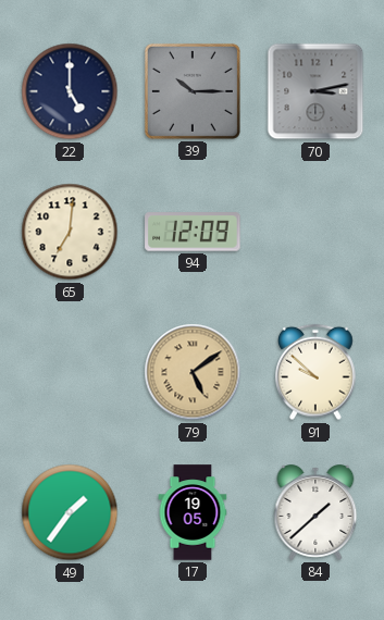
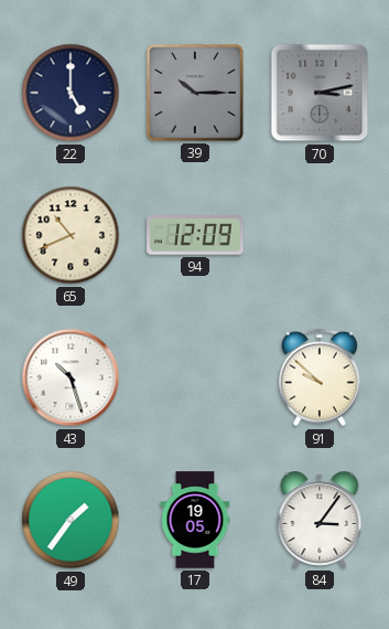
65: 7:01 -> 10:41 (71, 235)
43: none -> 10:27 (71, 377)
79: 5:09 -> none (193, 372)
84: 1:38 -> 3:06 (320, 521)
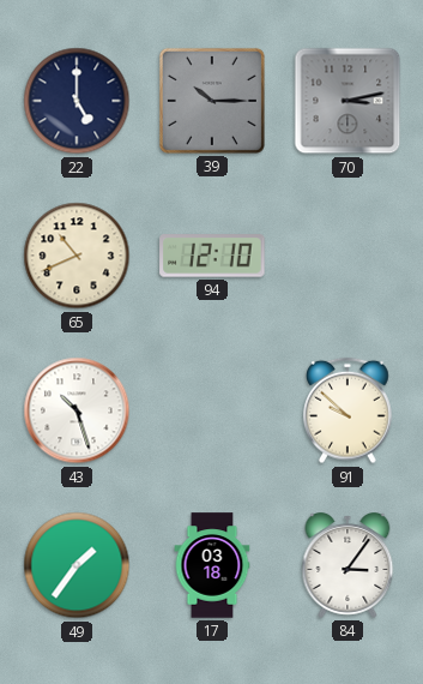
94: 12:09 -> 12:10 (212, 256)
17: 19:05 -> 03:18 (212, 565)
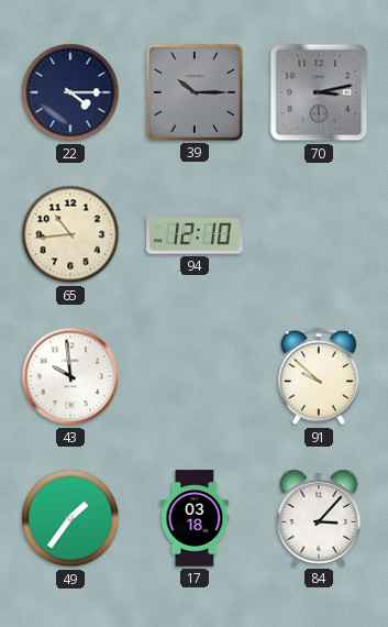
22: 5:00 -> 4:15 (70, 92)
65: 10:41 -> 10:44 (70, 234)
43: 10:27 -> 9:59 (70, 376)
84: 3:06 -> 3:07 (319, 519)
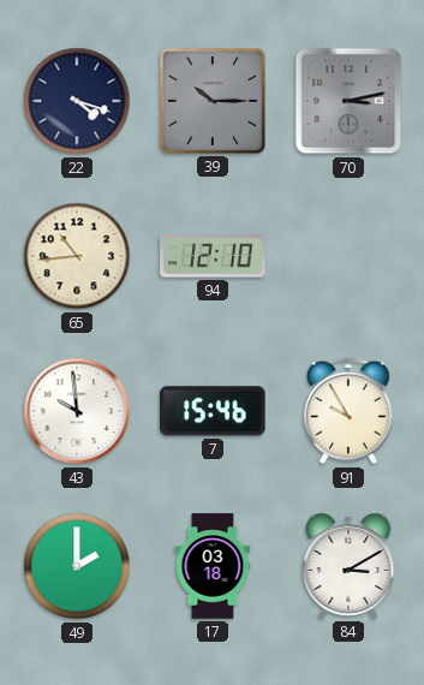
22: 4:15 -> 4:18 (77, 101)
7: none -> 15:46 (213, 411)
91: 9:52 -> 9:55 (348, 411)
49: 1:36 -> 2:00 (77, 566)
84: 3:07 -> 3:10 (348, 567)
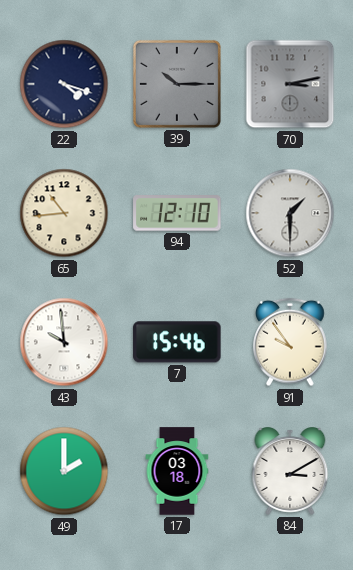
52: none -> 1:30 (290, 213)
91: 9:55 -> 9:54 (290, 342)
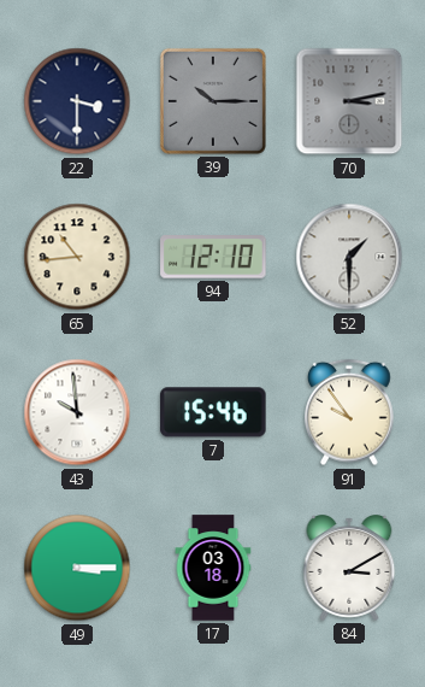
22: 4:18 -> 3:30 (77, 101)
49: 2:00 -> 3:15 (77, 568)
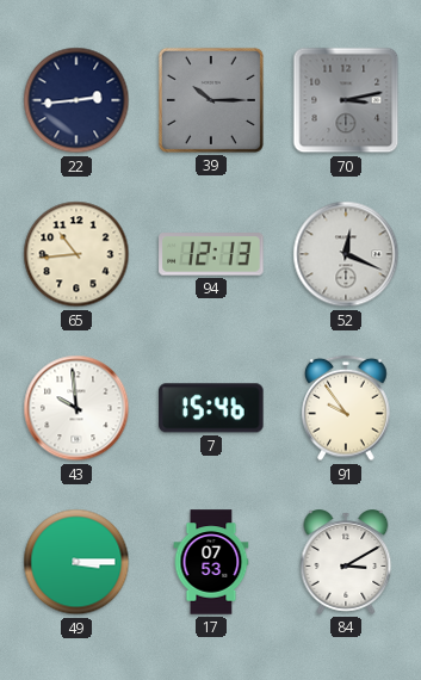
22: 3:30 -> 2:44 (76, 100)
94: 12:10 -> 12:13 (211, 254)
52: 1:30 -> 12:19 (346, 254)
17: 03:18 -> 07:53 (211, 562)
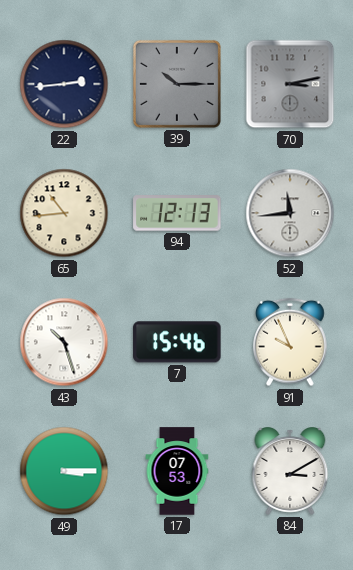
52: 12:19 -> 11:44 (290, 213)
43: 9:59 -> 10:27 (64, 342)
91: 9:54 -> 9:56 (290, 342)
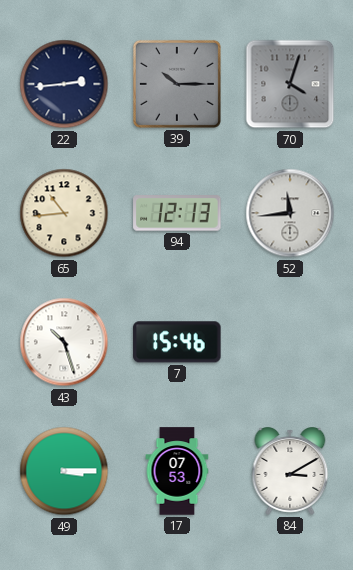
70: 3:13 -> 4:03 (290, 84)
91: 9:56 -> none (290, 342)
